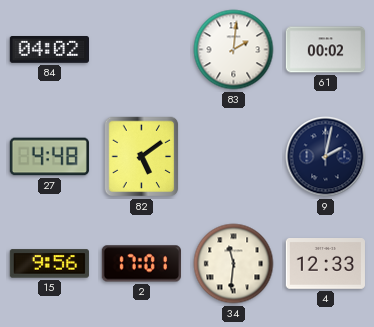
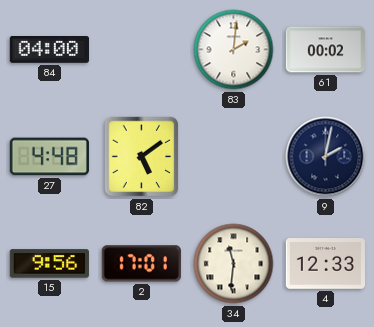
84: 04:02 -> 04:00 (49, 50)
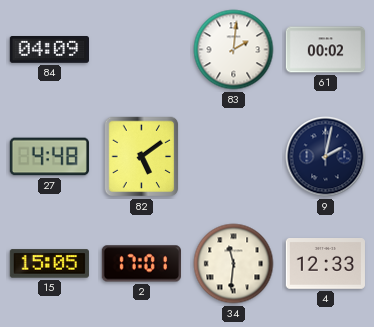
84: 04:00 -> 04:09 (49, 50)
15: 9:56 -> 15:05 (49, 264)
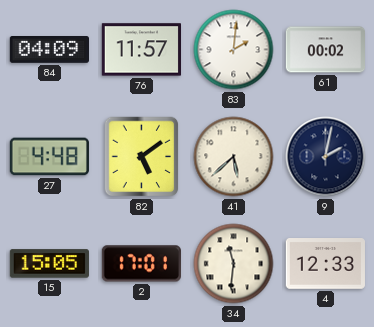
76: none -> 11:57 (141, 50)
41: none -> 5:38 (234, 157)
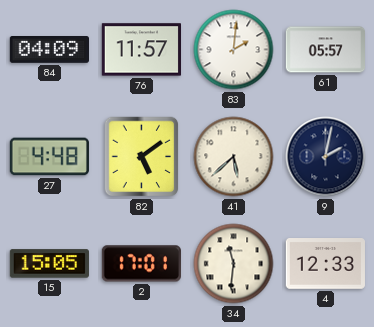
61: 00:02 -> 05:57 (325, 50)
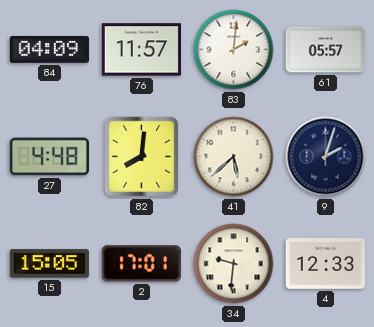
82: 5:09 -> 8:01 (142, 157)
9: 2:02 -> 2:03 (326, 157)
34: 11:31 -> 9:31 (234, 264)
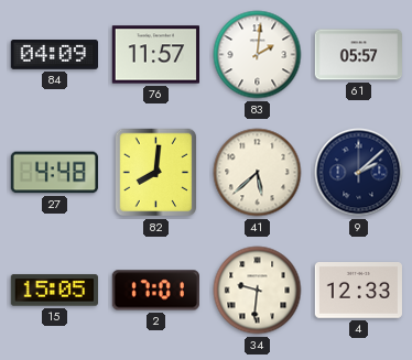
9: 2:03 -> 2:08 (359, 173)
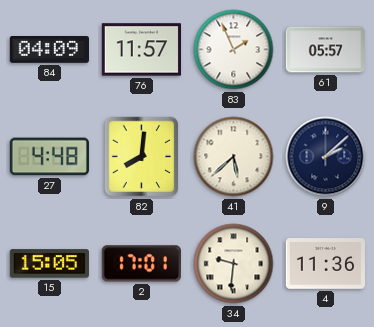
83: 2:01 -> 1:56 (234, 50)
4: 12:33 -> 11:36 (325, 264)
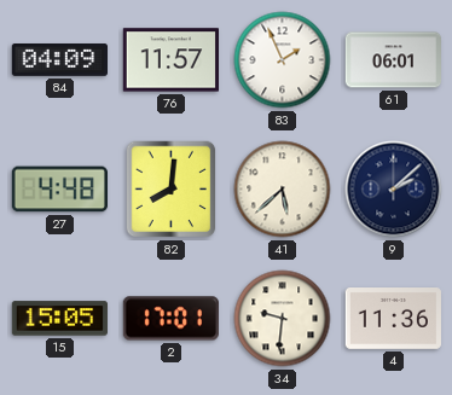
61: 05:57 -> 06:01 (393, 60)
